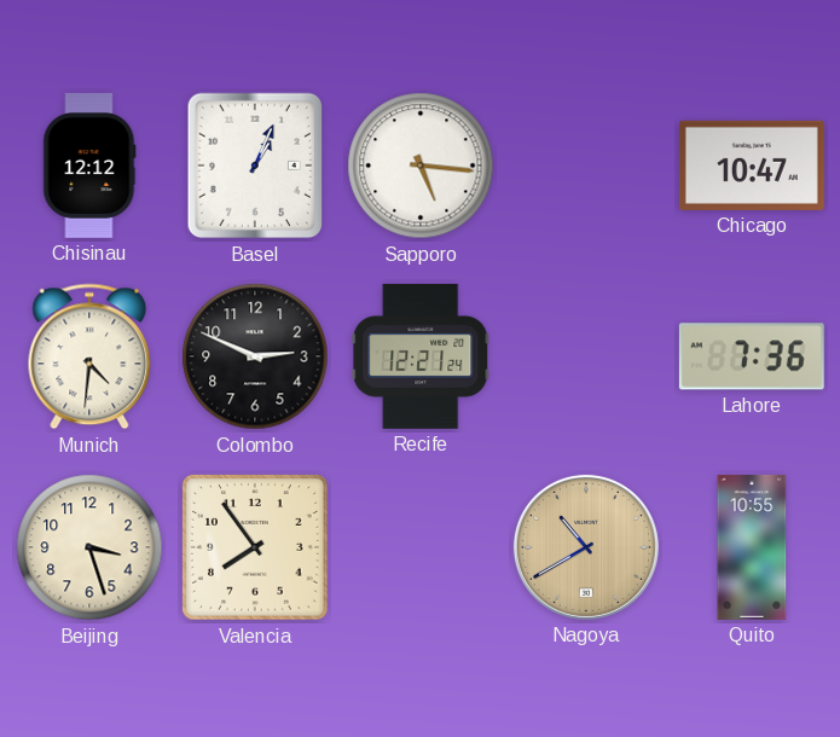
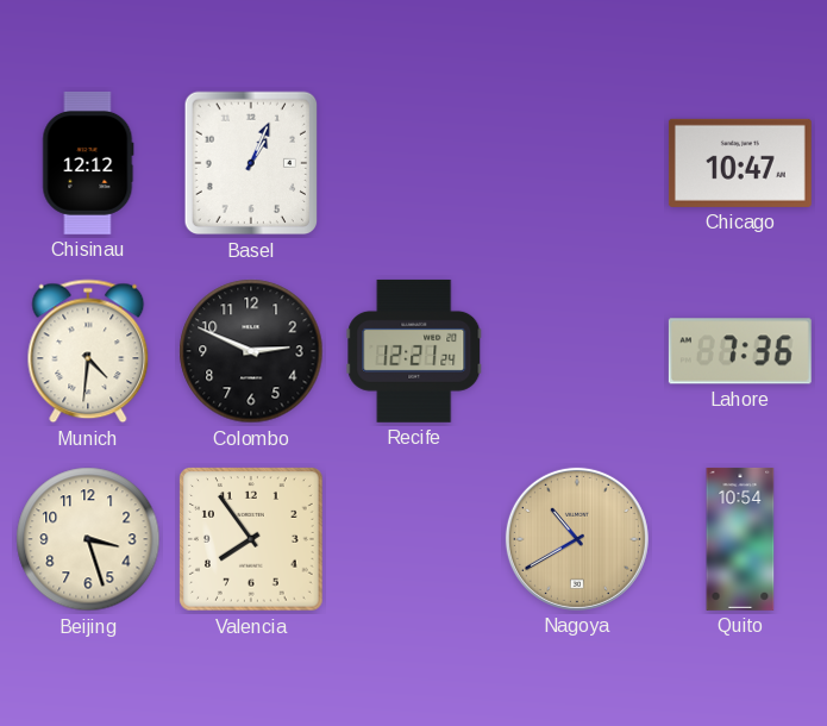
Sapporo: 5:16 -> none (421, 166)
Quito: 10:55 -> 10:54 (740, 539)
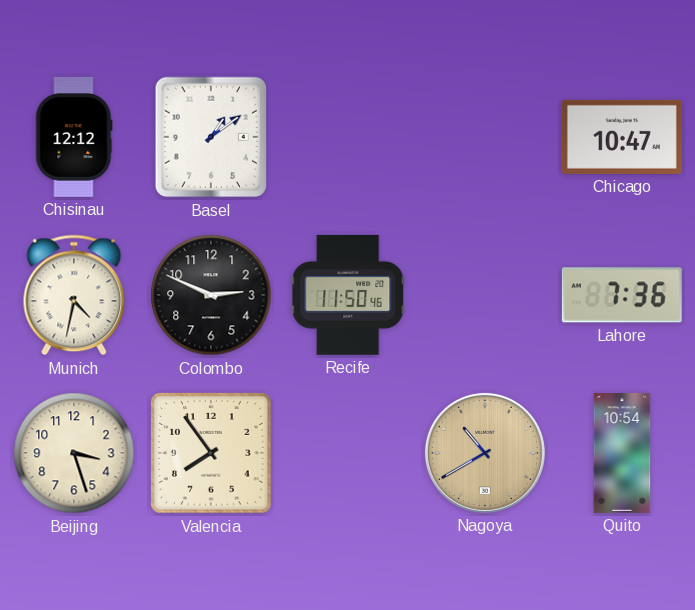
Basel: 1:04 -> 1:09 (210, 137)
Munich: 4:31 -> 4:32 (74, 295)
Recife: 12:21 -> 11:50 (348, 295)
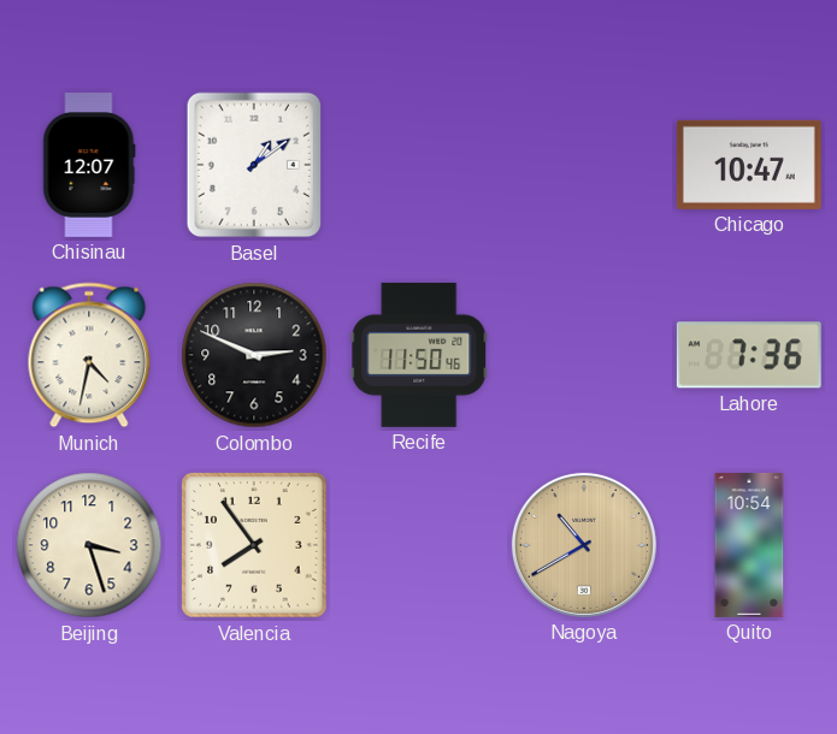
Chisinau: 12:12 -> 12:07 (89, 165)
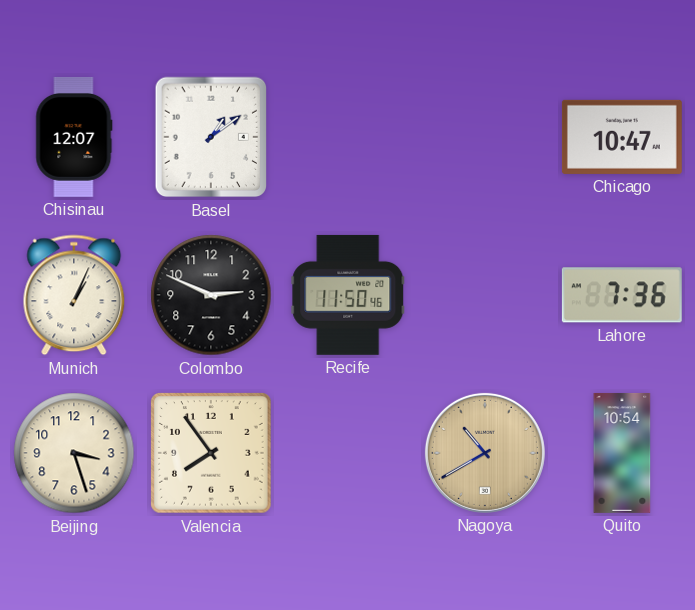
Munich: 4:32 -> 1:04 (74, 295)
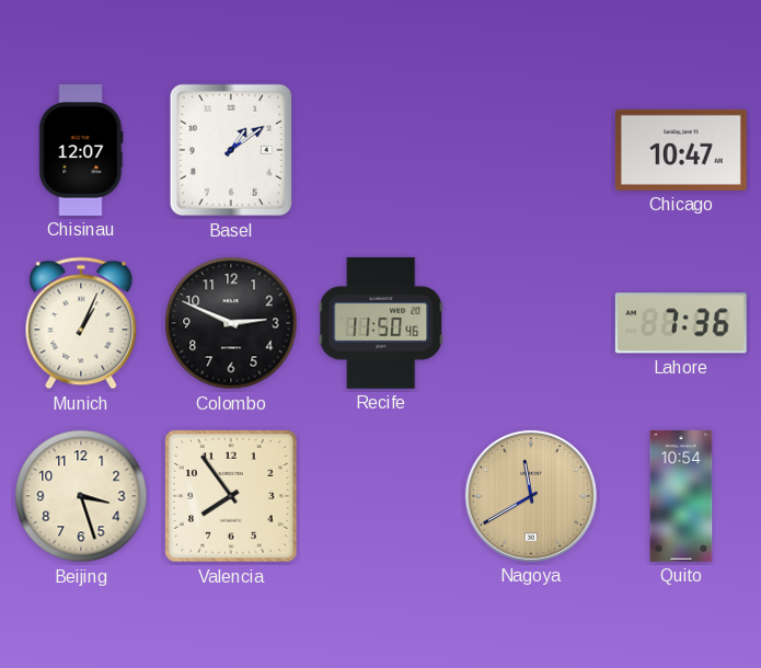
Nagoya: 10:40 -> 11:40 (531, 496)
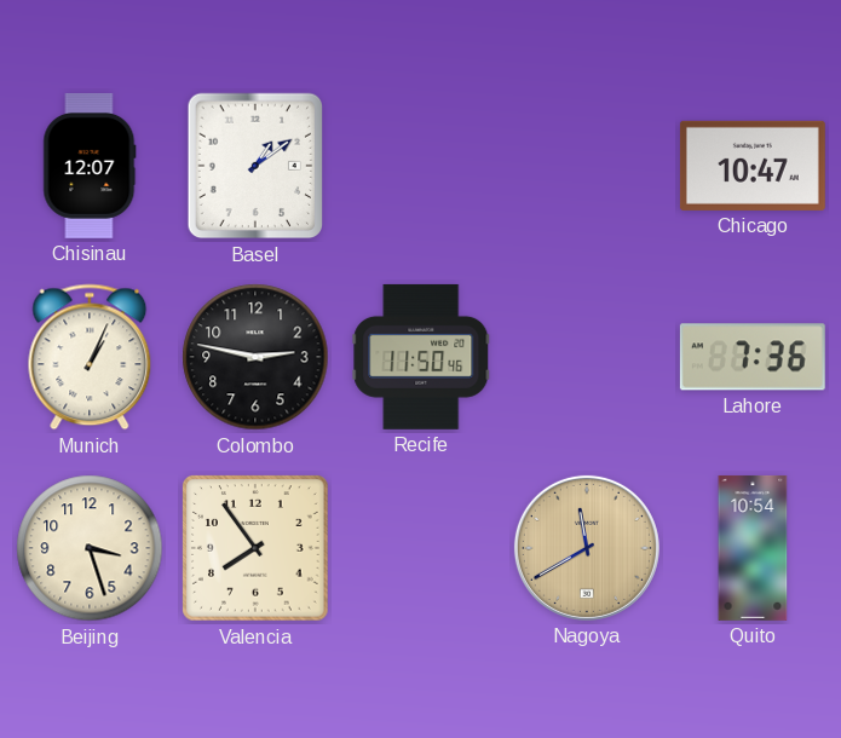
Colombo: 2:49 -> 2:47 (255, 357)
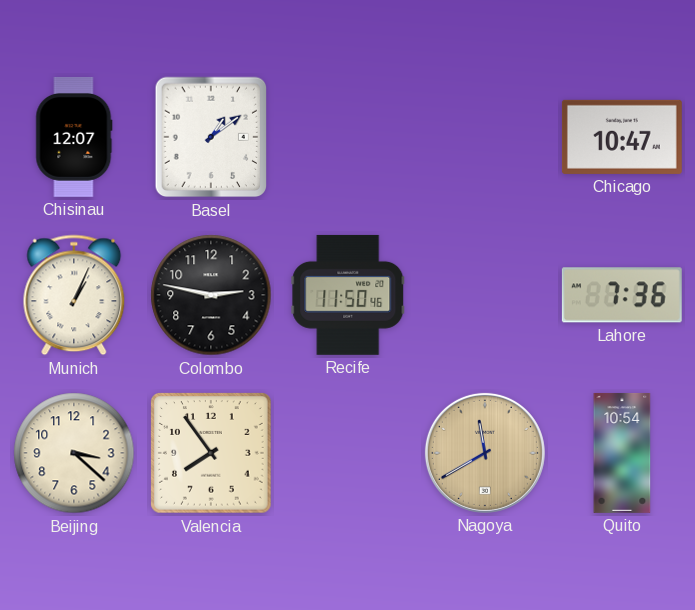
Beijing: 3:27 -> 3:22 (74, 453)
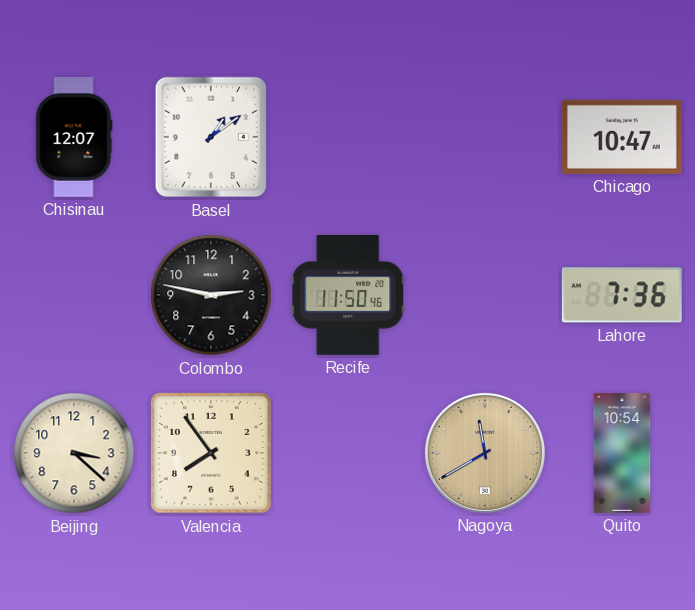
Munich: 1:04 -> none (74, 295)
